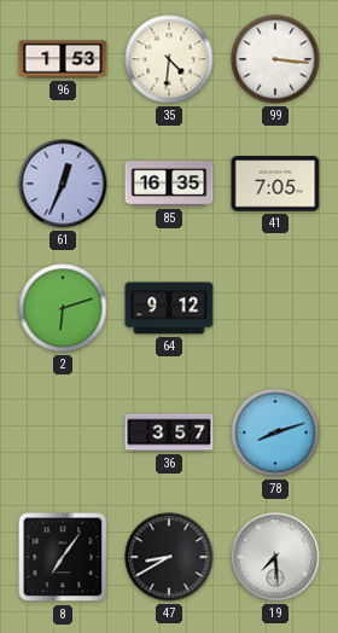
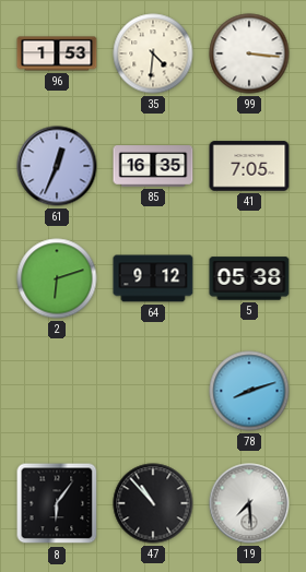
5: none -> 05:38 (249, 278)
36: 3:57 -> none (169, 432)
8: 7:06 -> 6:06 (57, 503)
47: 8:40 -> 10:53 (153, 503)
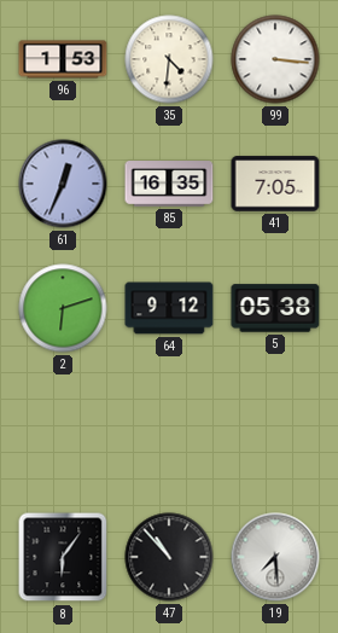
78: 8:12 -> none (249, 391)
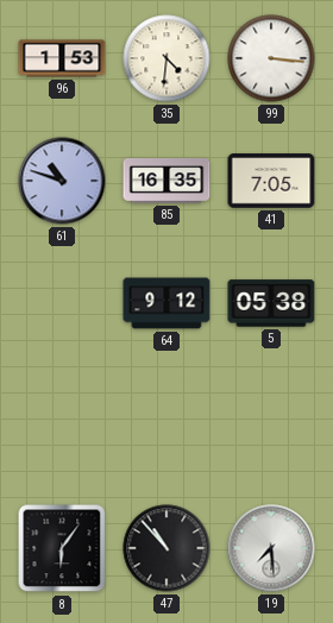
61: 12:34 -> 10:48 (62, 181)
2: 6:12 -> none (63, 308)
